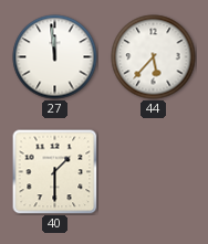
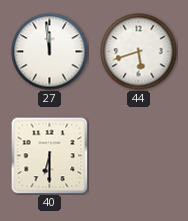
44: 5:37 -> 5:42 (139, 52)
40: 1:30 -> 6:30 (49, 155)
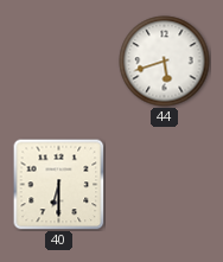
27: 11:59 -> none (50, 52)
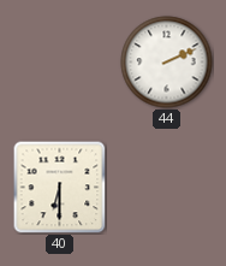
44: 5:42 -> 2:11 (167, 63)
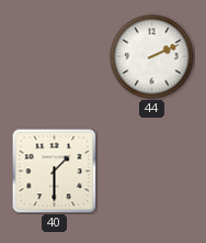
40: 6:30 -> 1:30 (54, 170)
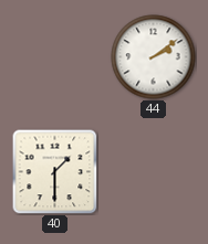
44: 2:11 -> 2:09 (154, 57)
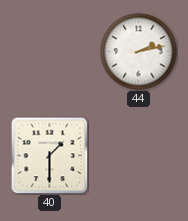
44: 2:09 -> 2:13 (139, 52)
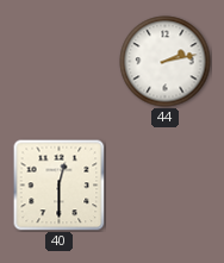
40: 1:30 -> 12:30 (58, 184)
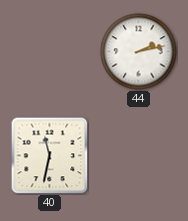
40: 12:30 -> 11:32 (49, 155)
